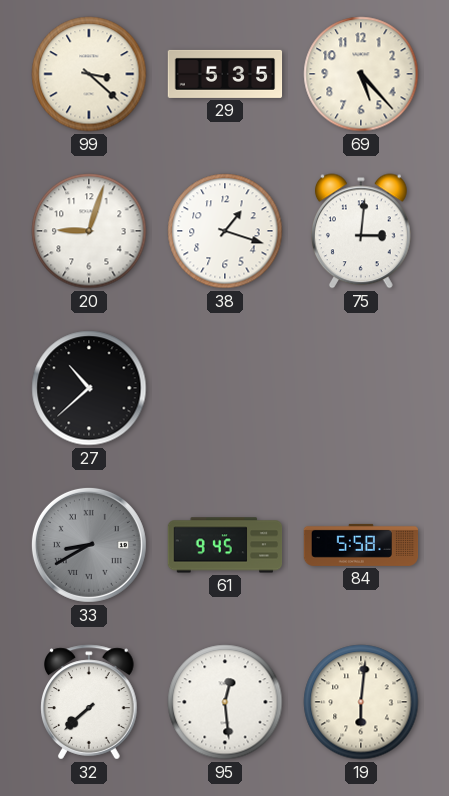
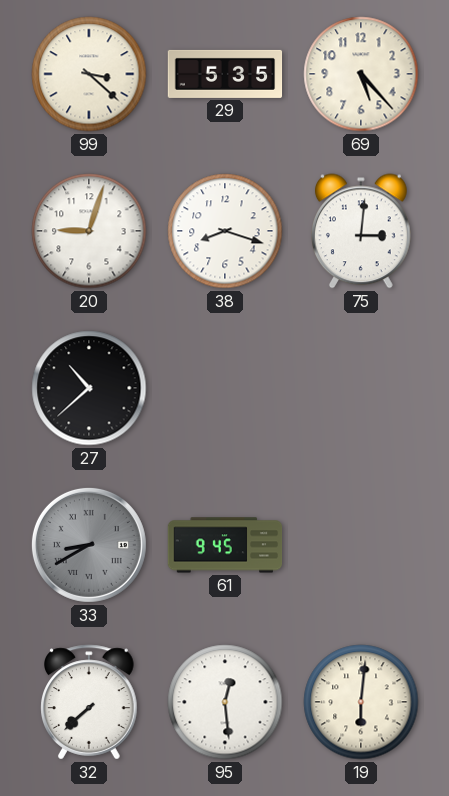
38: 1:18 -> 8:18 (225, 231)
84: 5:58 -> none (361, 545)
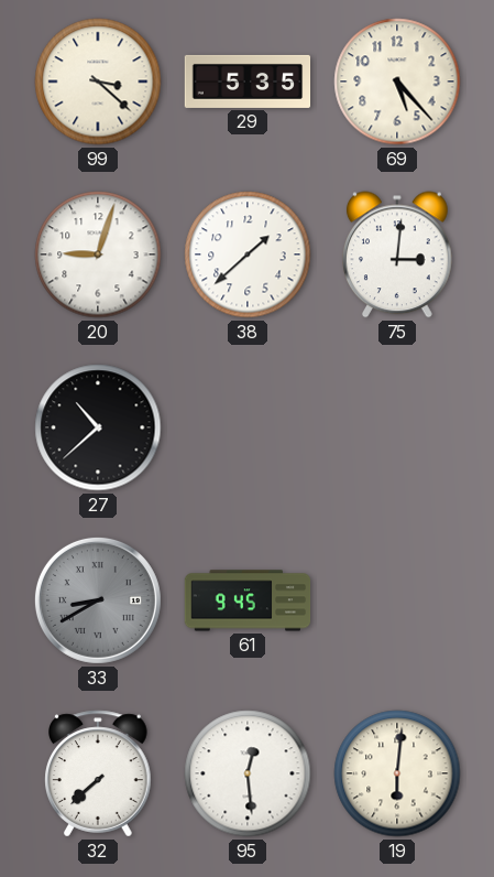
38: 8:18 -> 1:38 (248, 255)
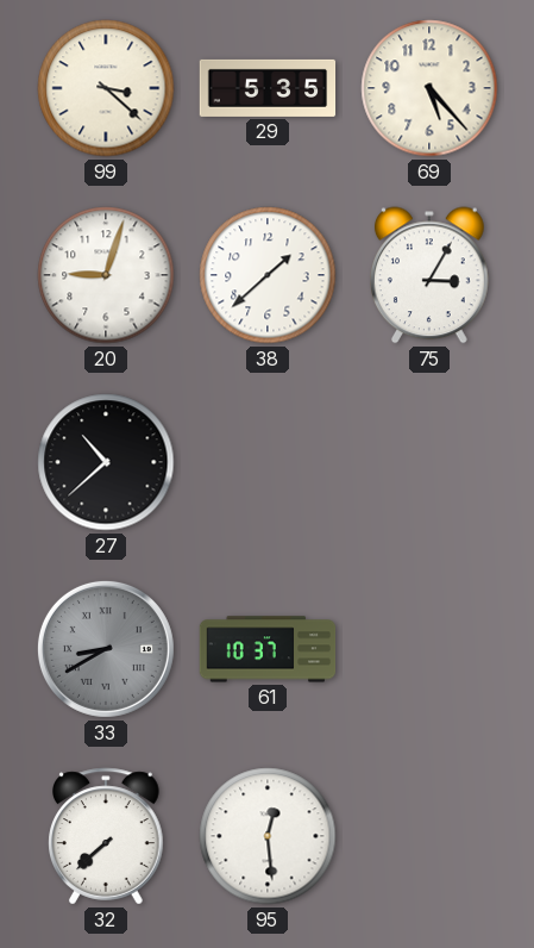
75: 3:01 -> 3:05 (429, 275)
61: 9:45 -> 10:37 (268, 649)
19: 6:01 -> none (397, 773)
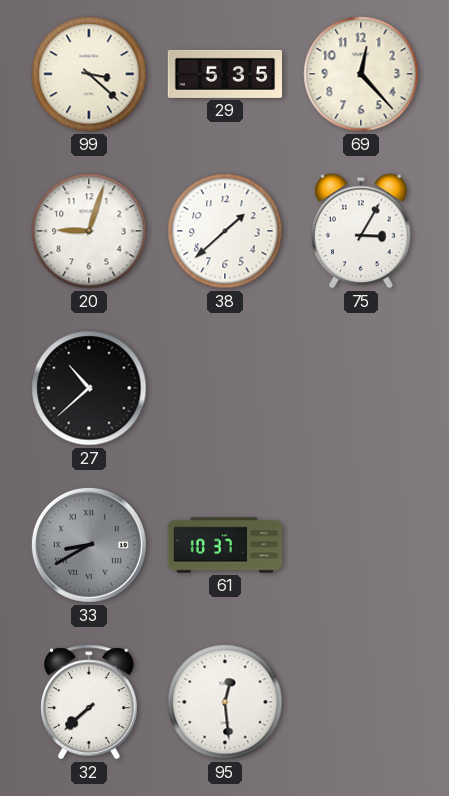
69: 5:23 -> 12:23 (361, 74)
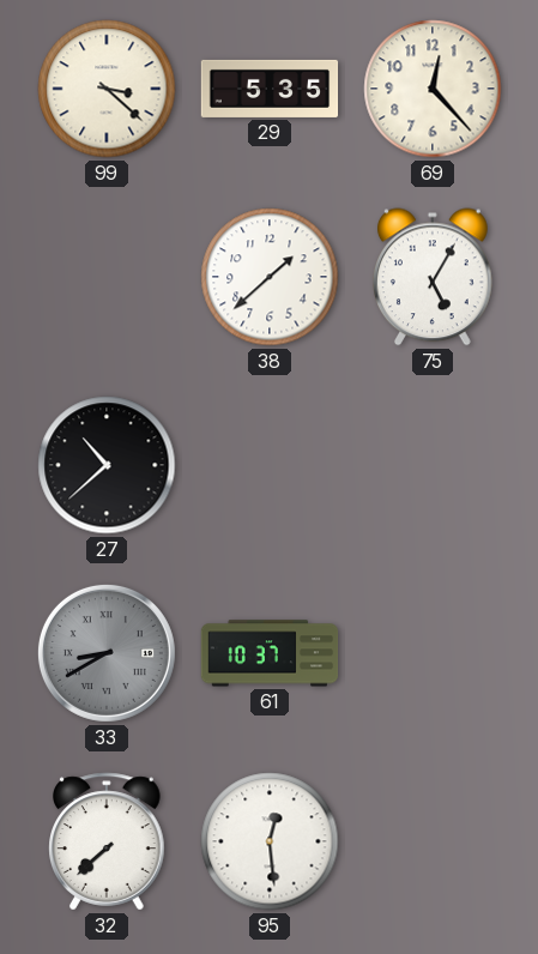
20: 9:03 -> none (89, 231)
75: 3:05 -> 5:05 (433, 277)
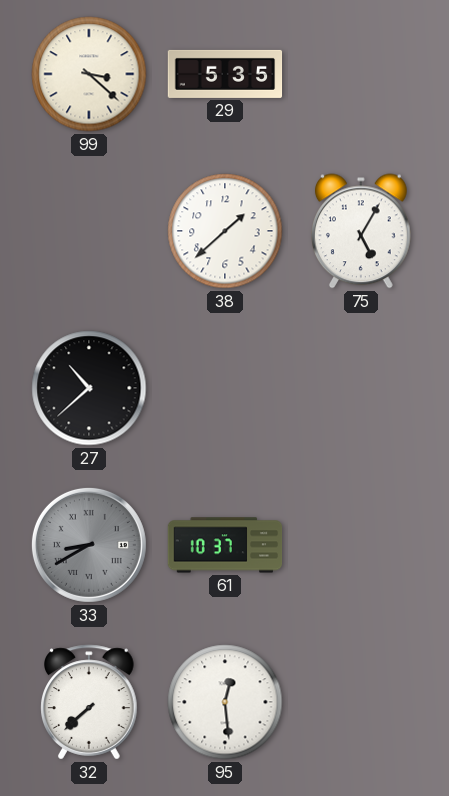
69: 12:23 -> none (433, 89)
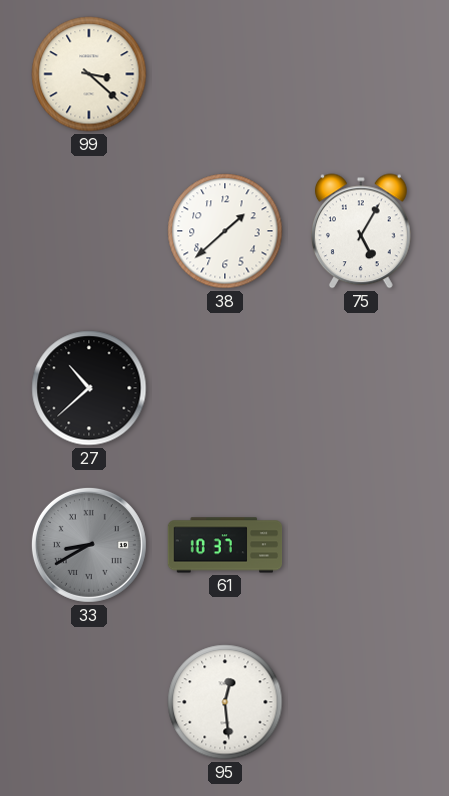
29: 5:35 -> none (225, 74)
32: 7:38 -> none (89, 702)
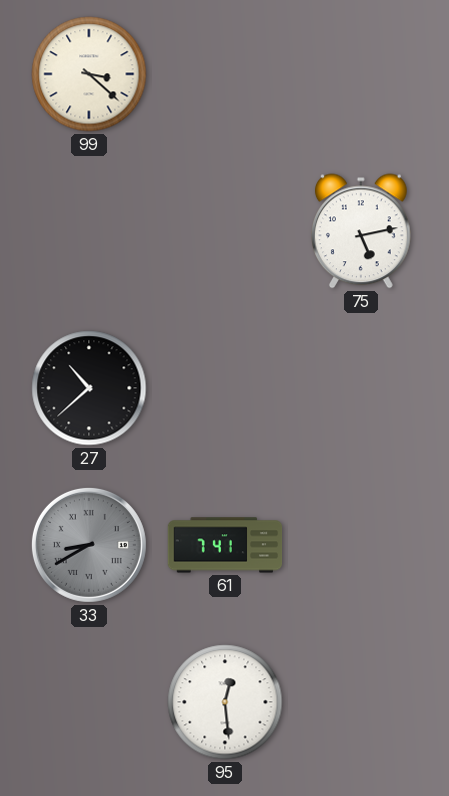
38: 1:38 -> none (225, 231)
75: 5:05 -> 5:13 (361, 231)
61: 10:37 -> 7:41 (225, 545)
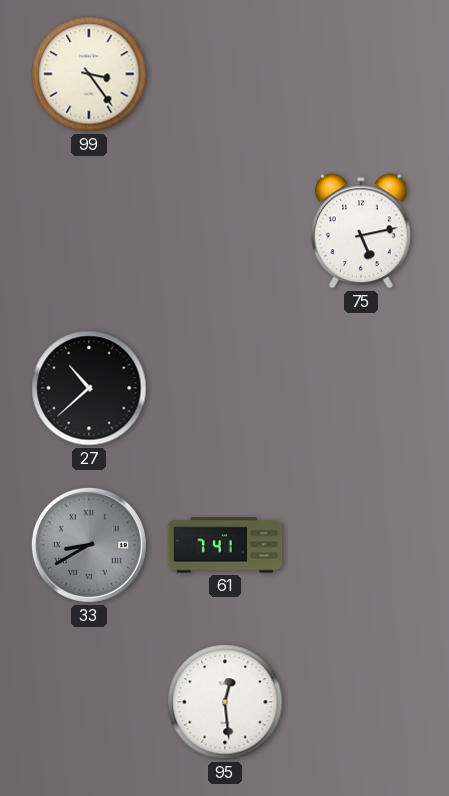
99: 3:22 -> 3:24 (89, 74)
